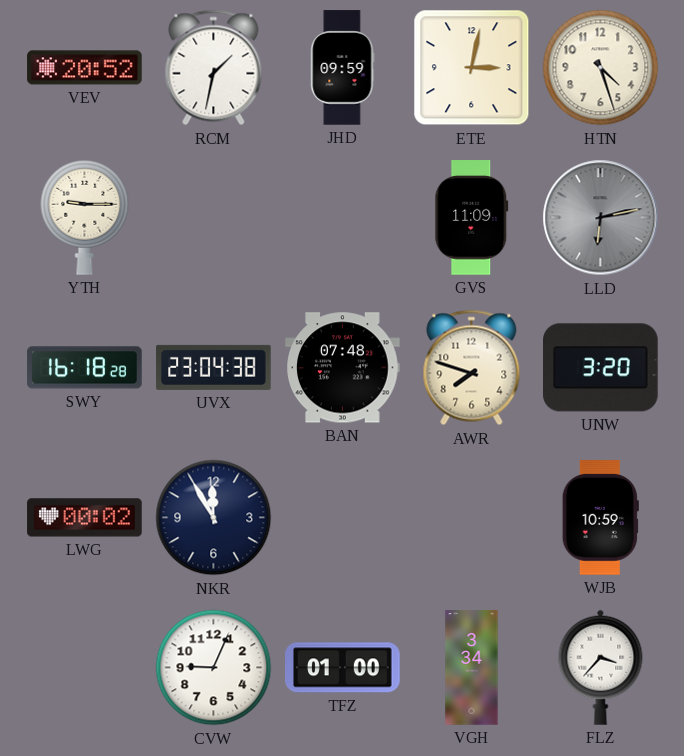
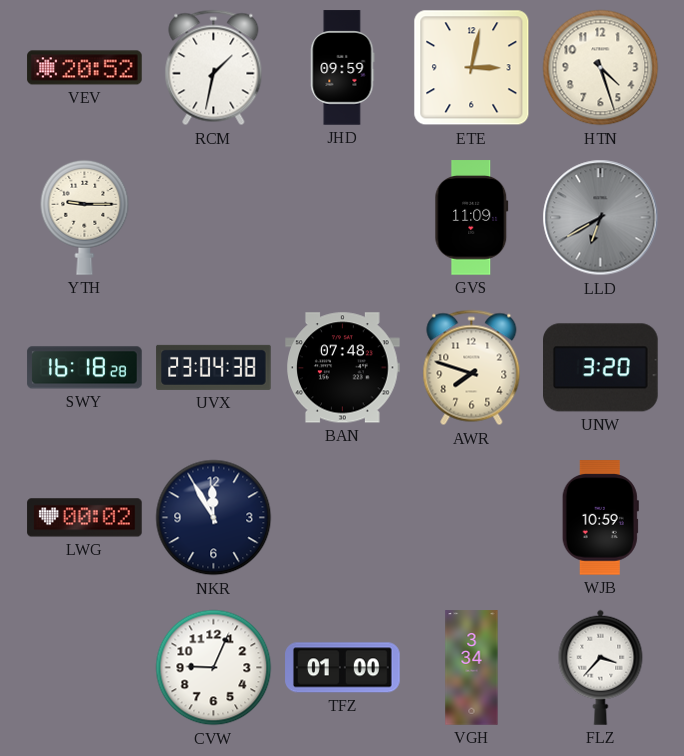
LLD: 6:13 -> 6:40 (601, 218)
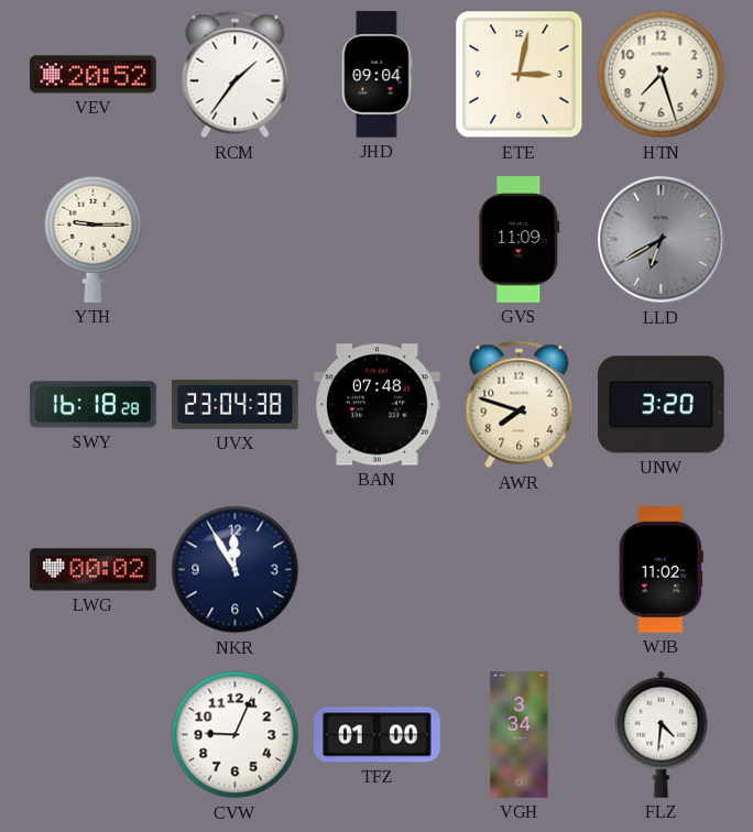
RCM: 1:32 -> 1:36 (236, 75)
JHD: 09:59 -> 09:04 (378, 75)
HTN: 4:27 -> 7:27 (662, 75)
WJB: 10:59 -> 11:02 (661, 570)
FLZ: 3:37 -> 4:31 (662, 734)
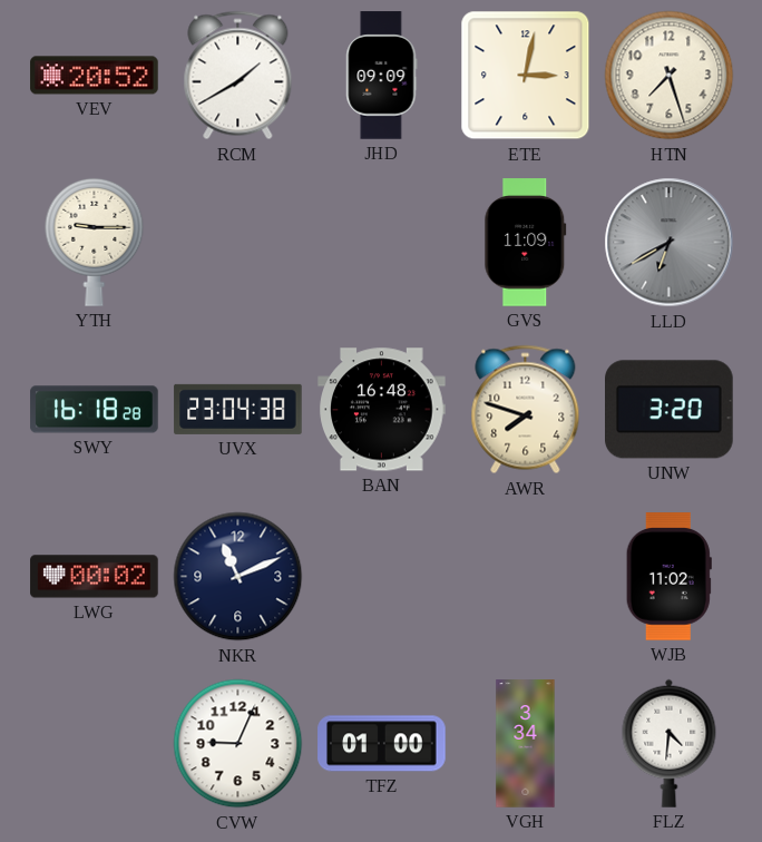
RCM: 1:36 -> 1:40 (238, 76)
JHD: 09:04 -> 09:09 (382, 76)
BAN: 07:48 -> 16:48 (382, 410)
NKR: 11:55 -> 11:11 (238, 577)
